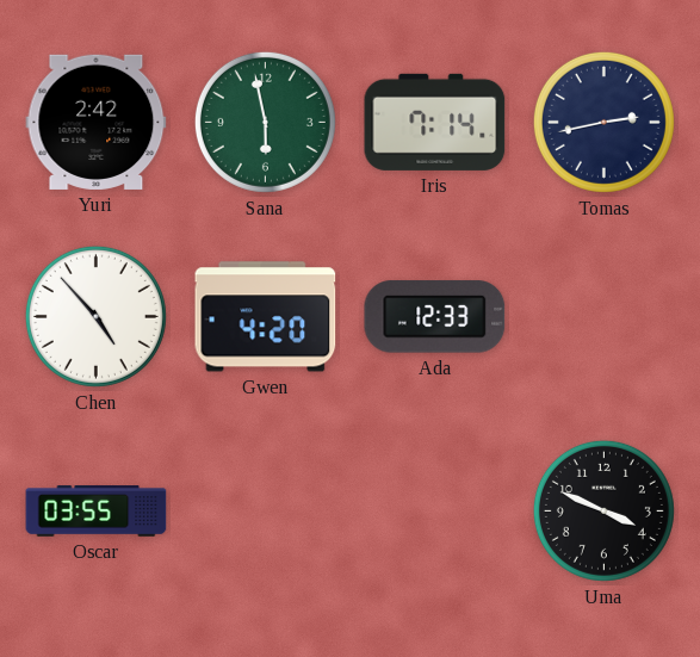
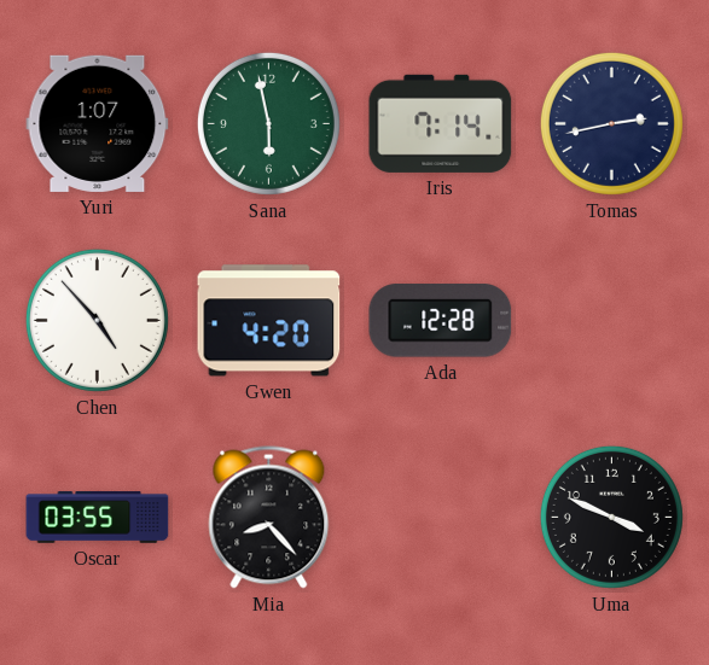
Yuri: 2:42 -> 1:07 (98, 123)
Ada: 12:33 -> 12:28 (441, 321)
Mia: none -> 8:23 (269, 518)
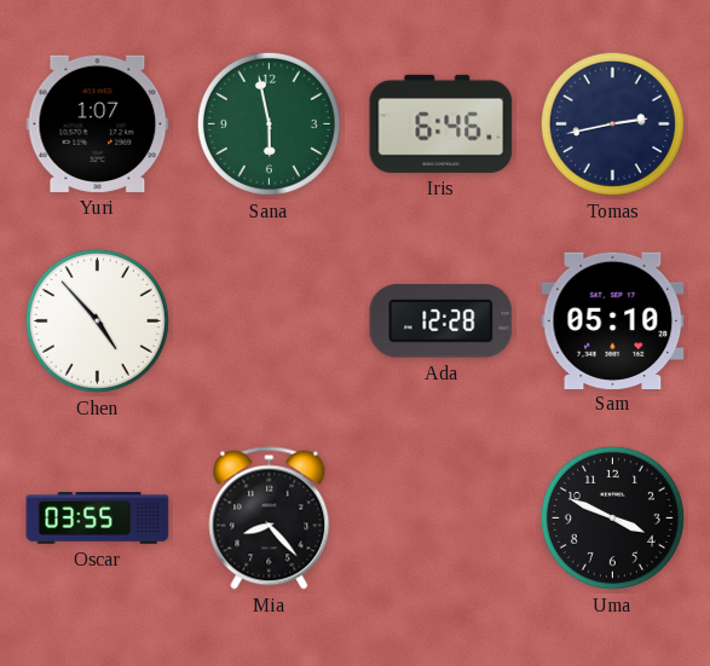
Iris: 7:14 -> 6:46 (441, 123)
Gwen: 4:20 -> none (269, 321)
Sam: none -> 05:10 (613, 320)
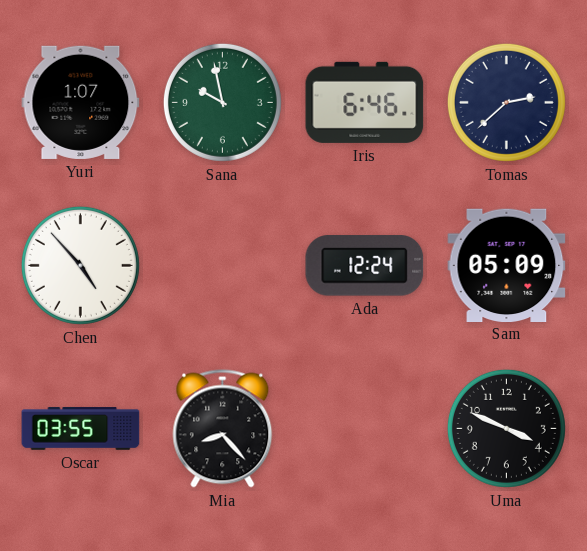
Sana: 5:58 -> 9:58 (222, 102)
Tomas: 2:43 -> 2:38 (506, 102)
Ada: 12:28 -> 12:24 (365, 266)
Sam: 05:10 -> 05:09 (507, 265)
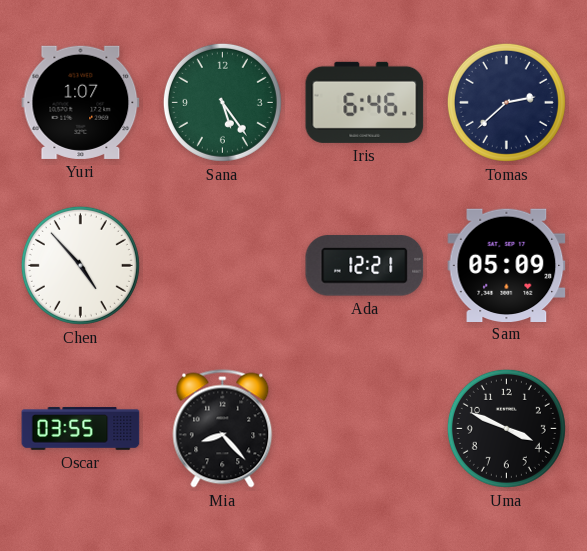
Sana: 9:58 -> 5:24 (222, 102)
Ada: 12:24 -> 12:21 (365, 266)
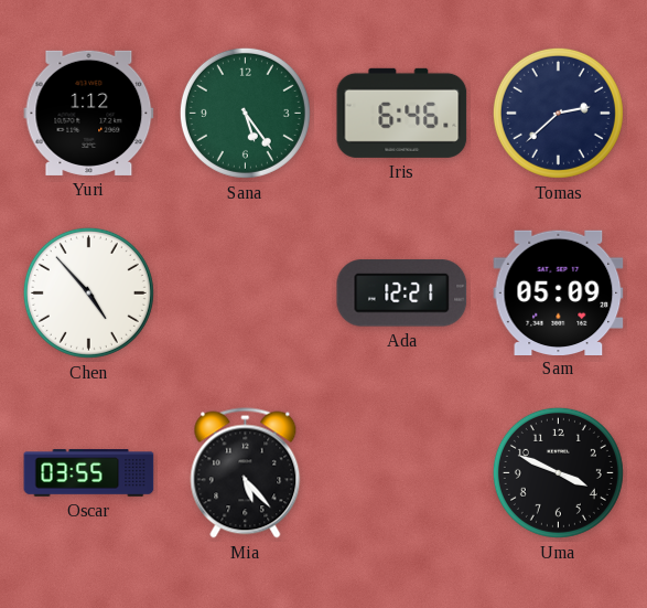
Yuri: 1:07 -> 1:12 (89, 113)
Mia: 8:23 -> 5:23 (246, 473)
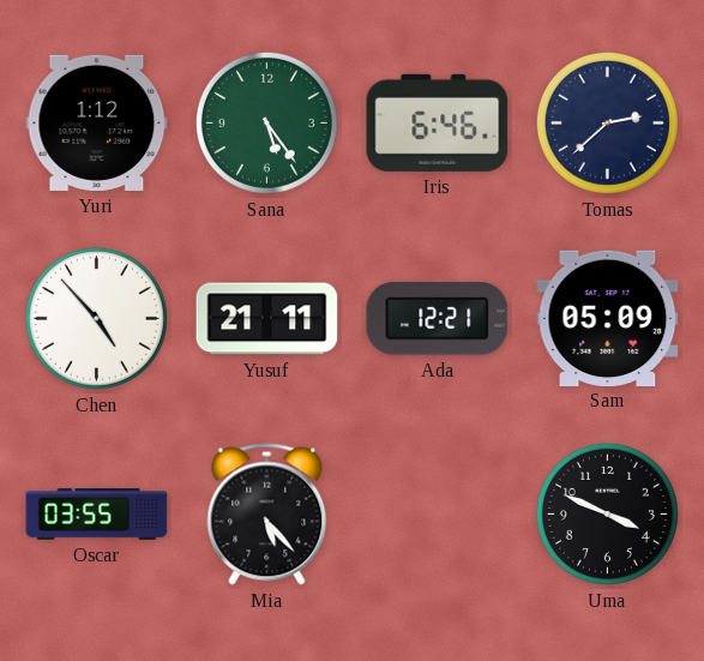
Yusuf: none -> 21:11 (267, 319)
